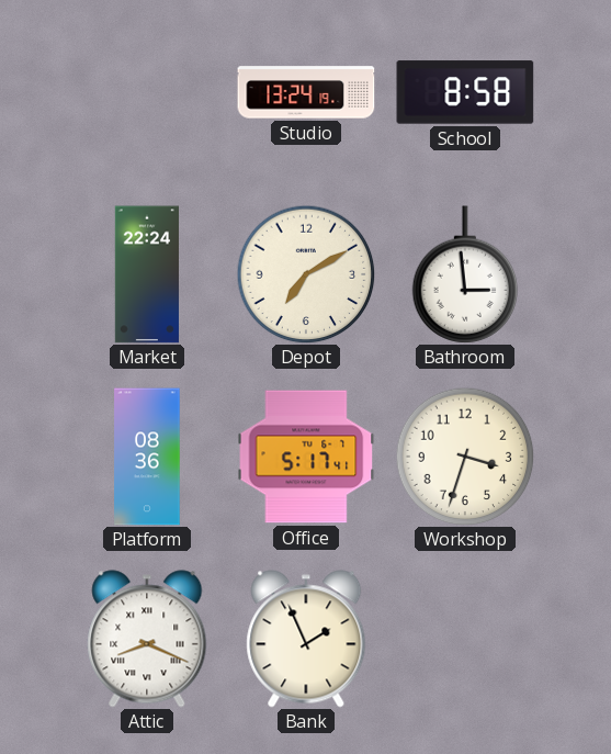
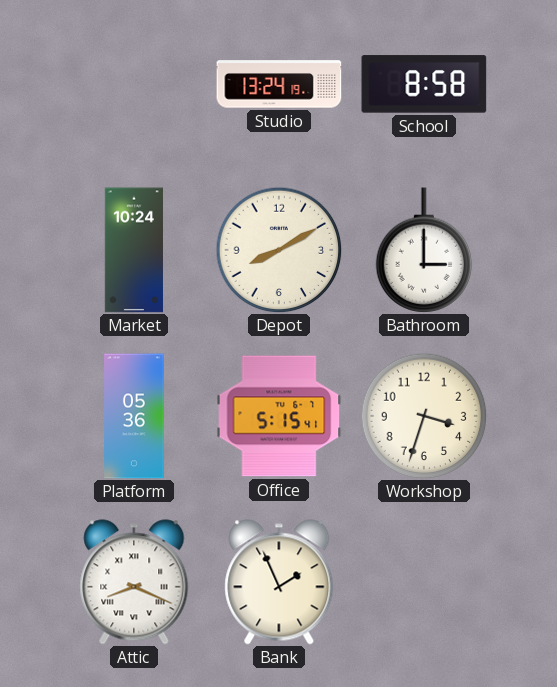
Market: 22:24 -> 10:24 (134, 250)
Depot: 7:10 -> 8:10 (279, 250)
Bathroom: 2:59 -> 3:00 (424, 250)
Platform: 08:36 -> 05:36 (134, 416)
Office: 5:17 -> 5:15 (279, 416)
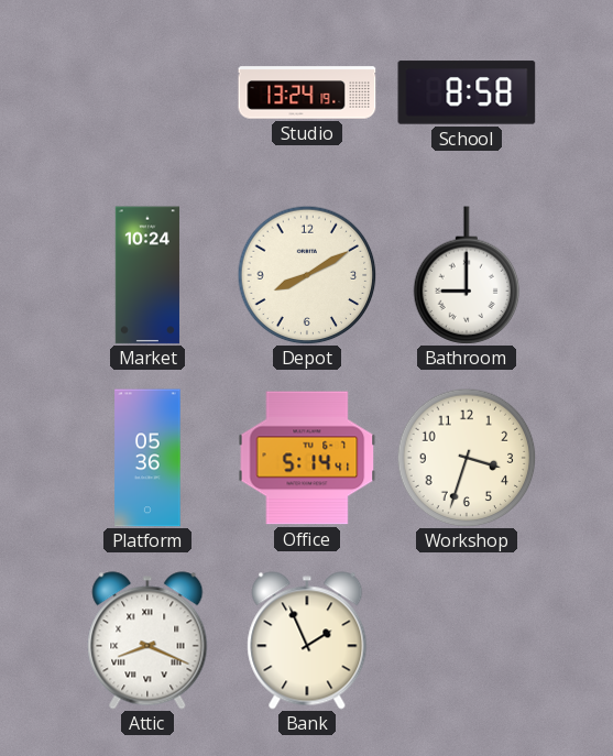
Bathroom: 3:00 -> 9:00 (467, 275)
Office: 5:15 -> 5:14 (307, 458)
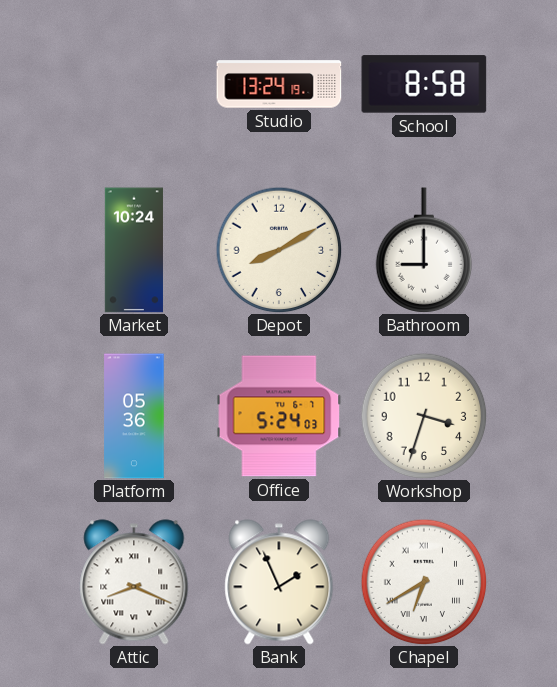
Office: 5:14 -> 5:24 (279, 416)
Chapel: none -> 6:40 (424, 582)
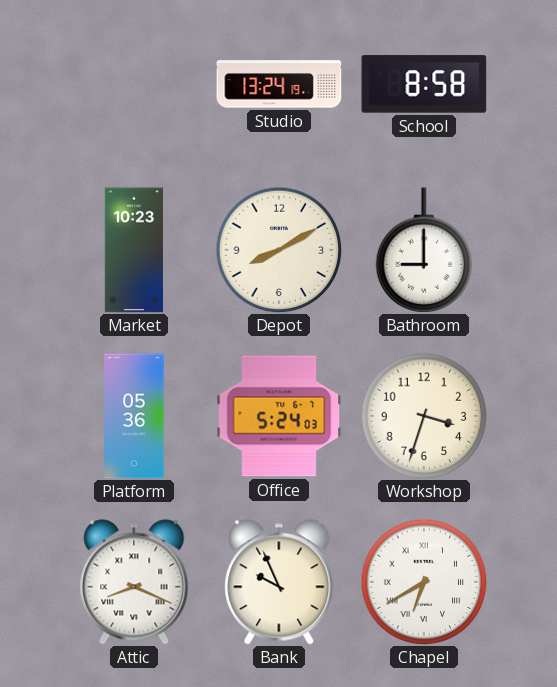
Market: 10:24 -> 10:23 (134, 250)
Bank: 1:56 -> 9:56 (279, 582)
